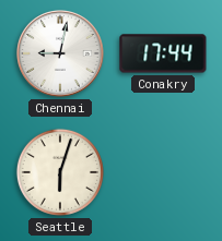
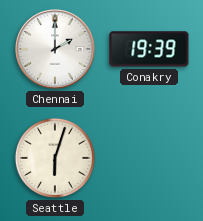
Chennai: 9:02 -> 2:00 (56, 50)
Conakry: 17:44 -> 19:39 (149, 49)
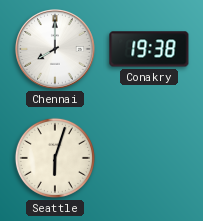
Chennai: 2:00 -> 8:00 (56, 50)
Conakry: 19:39 -> 19:38 (149, 49)
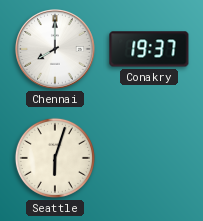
Conakry: 19:38 -> 19:37 (149, 49)
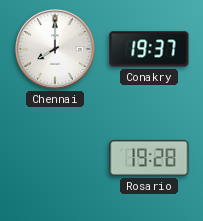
Seattle: 6:03 -> none (55, 158)
Rosario: none -> 19:28 (149, 158)
